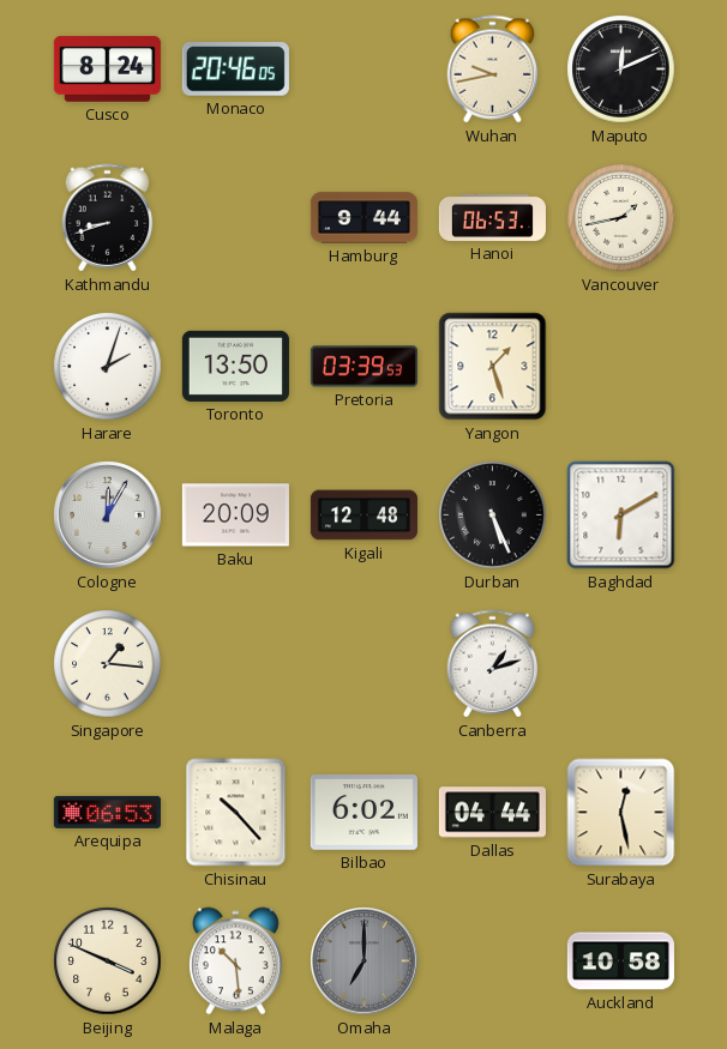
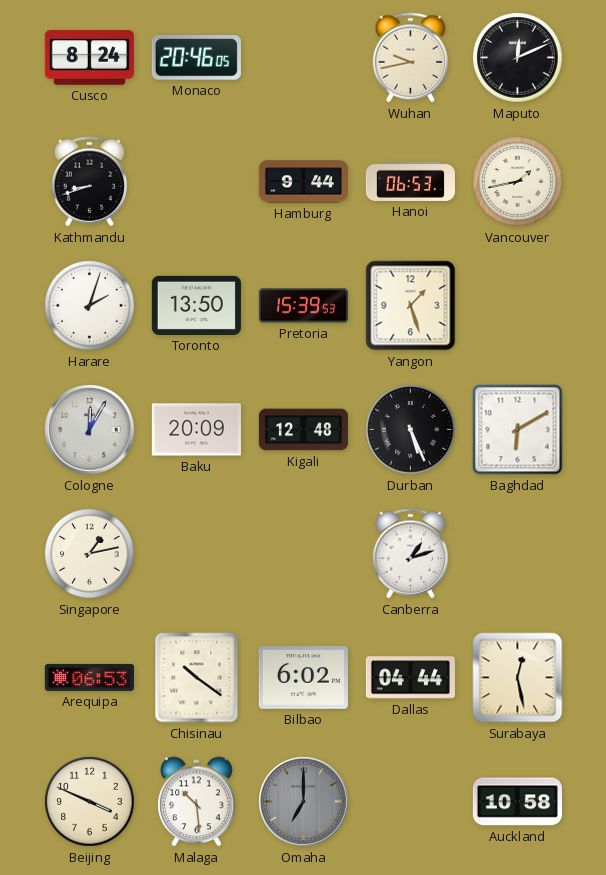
Pretoria: 03:39 -> 15:39 (303, 306)
Singapore: 1:16 -> 1:13 (90, 554)
Chisinau: 10:23 -> 10:21 (197, 678)
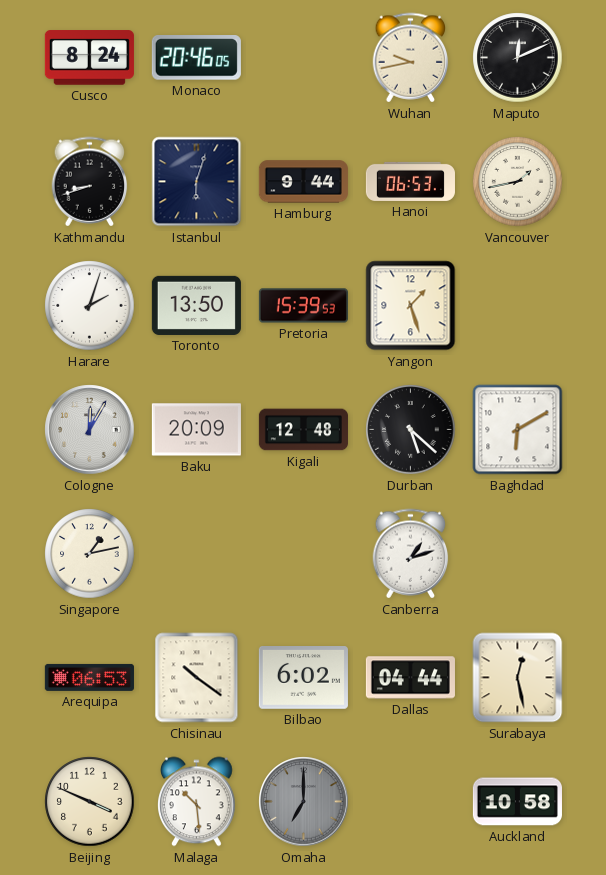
Istanbul: none -> 6:03 (197, 182)
Durban: 5:26 -> 5:22 (411, 430)
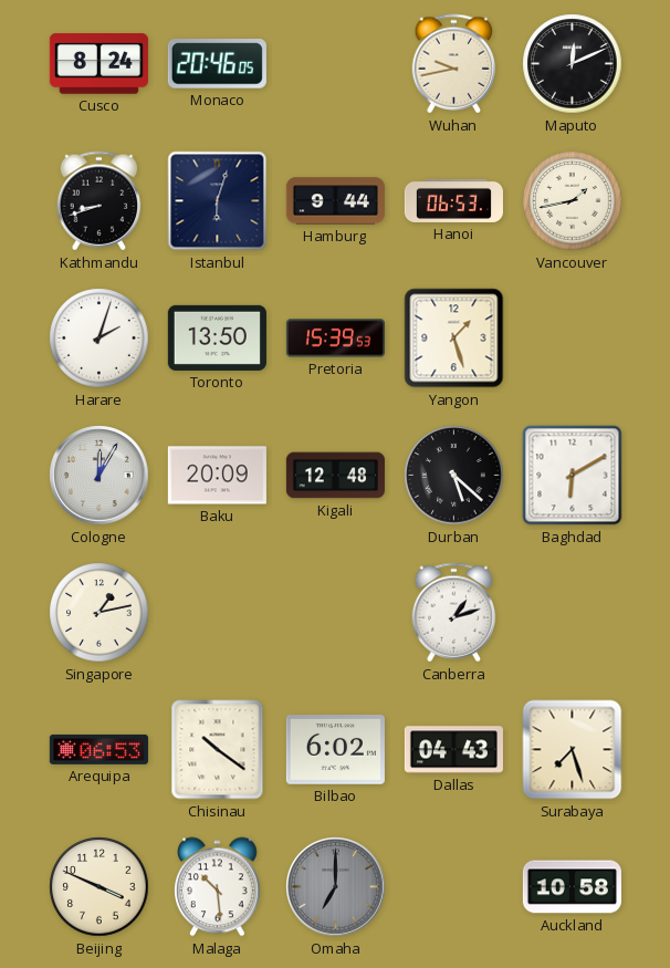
Dallas: 04:44 -> 04:43 (453, 750)
Surabaya: 12:28 -> 7:27 (573, 750)
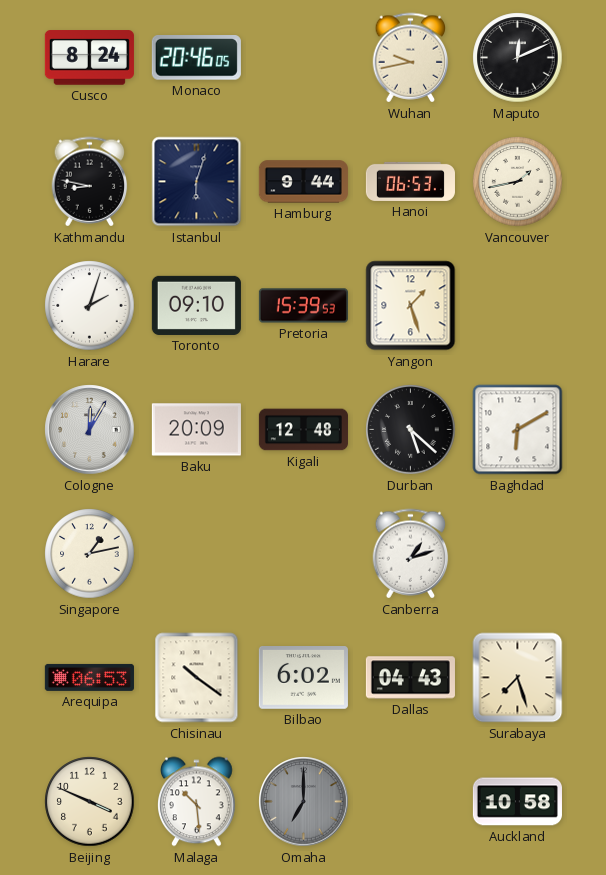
Kathmandu: 8:42 -> 8:47 (90, 182)
Toronto: 13:50 -> 09:10 (196, 305)
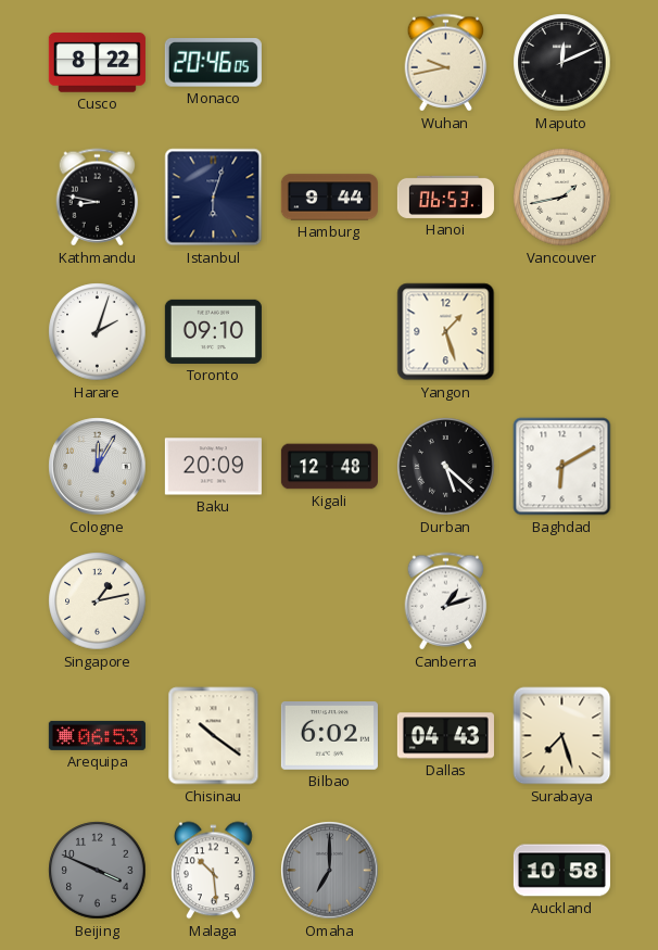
Cusco: 8:24 -> 8:22 (97, 63)
Pretoria: 15:39 -> none (303, 306)
Beijing dial: cream -> grey (98, 871)
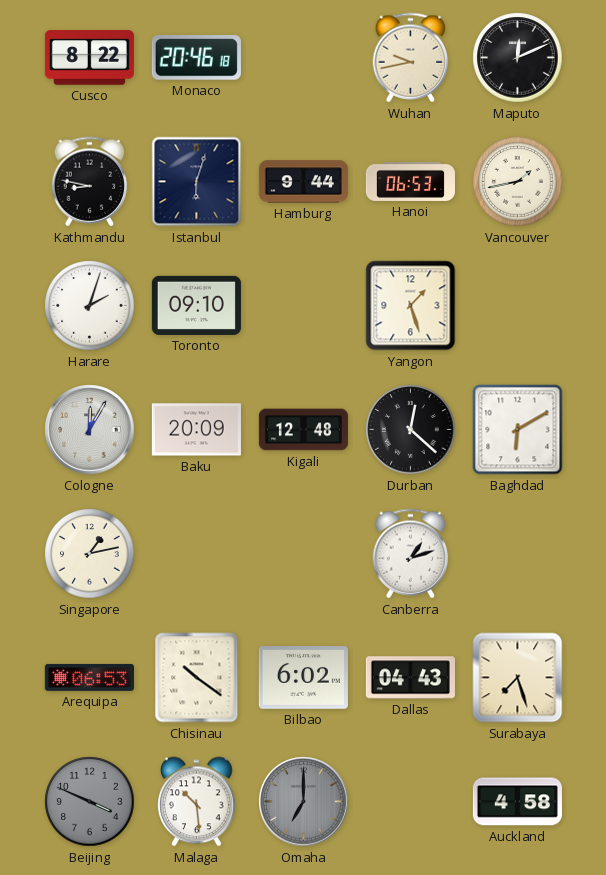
Monaco: 20:46:05 -> 20:46:18 (196, 58)
Durban: 5:22 -> 12:22 (411, 430)
Auckland: 10:58 -> 4:58 (517, 802)
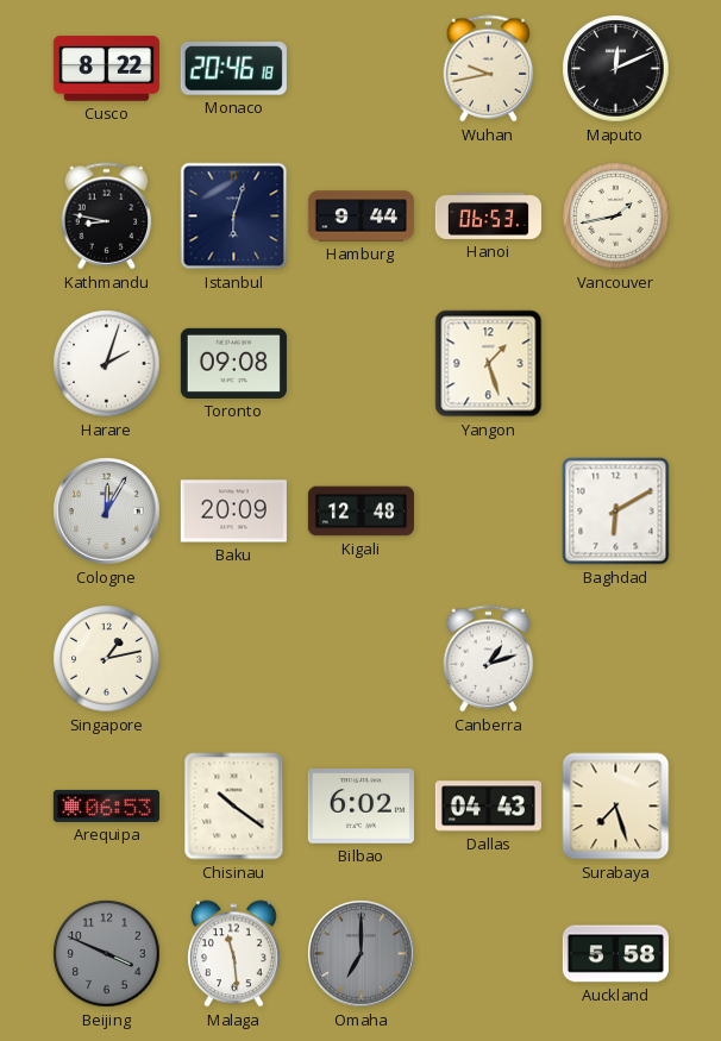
Toronto: 09:10 -> 09:08 (233, 363)
Durban: 12:22 -> none (411, 430)
Malaga: 10:29 -> 11:29 (234, 954)
Auckland: 4:58 -> 5:58 (615, 954)
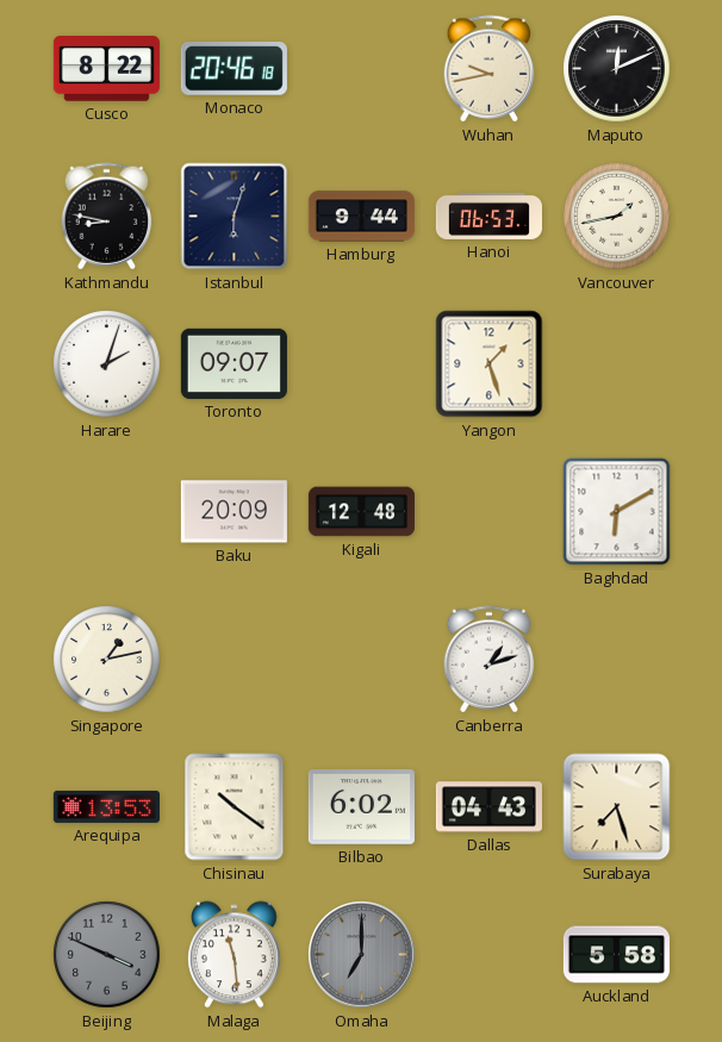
Toronto: 09:08 -> 09:07 (234, 363)
Cologne: 12:05 -> none (107, 512)
Arequipa: 06:53 -> 13:53 (106, 806)
